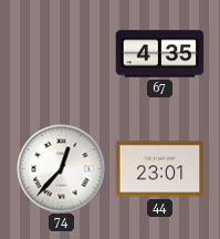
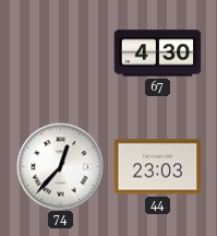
67: 4:35 -> 4:30 (157, 54)
44: 23:01 -> 23:03 (157, 167)
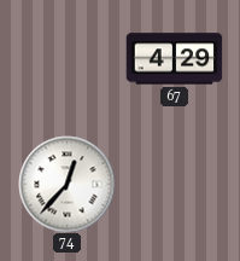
67: 4:30 -> 4:29 (174, 59)
44: 23:03 -> none (157, 167)
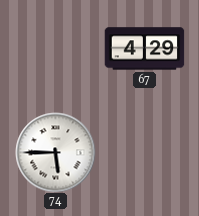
74: 12:37 -> 5:45 (55, 152)
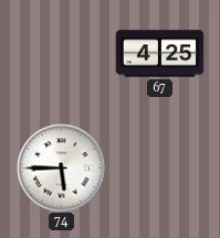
67: 4:29 -> 4:25 (159, 54)
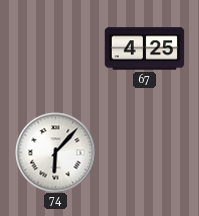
74: 5:45 -> 6:07 (55, 152)
